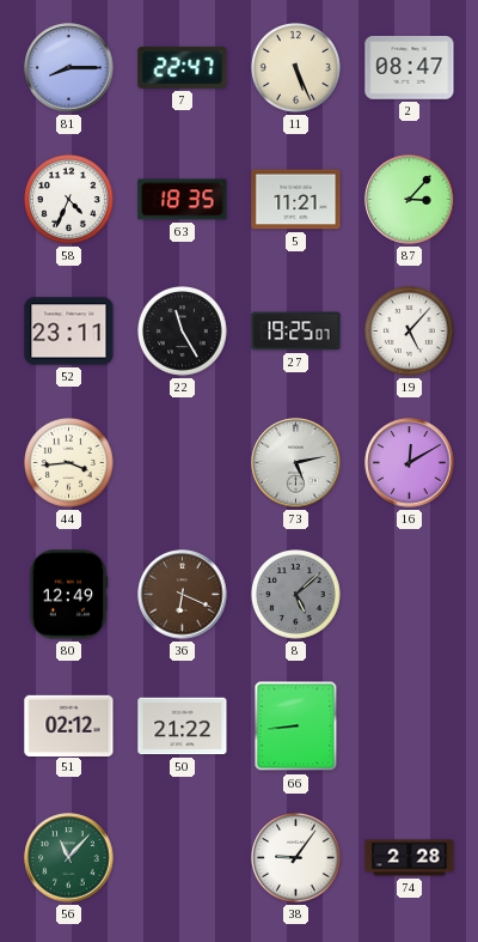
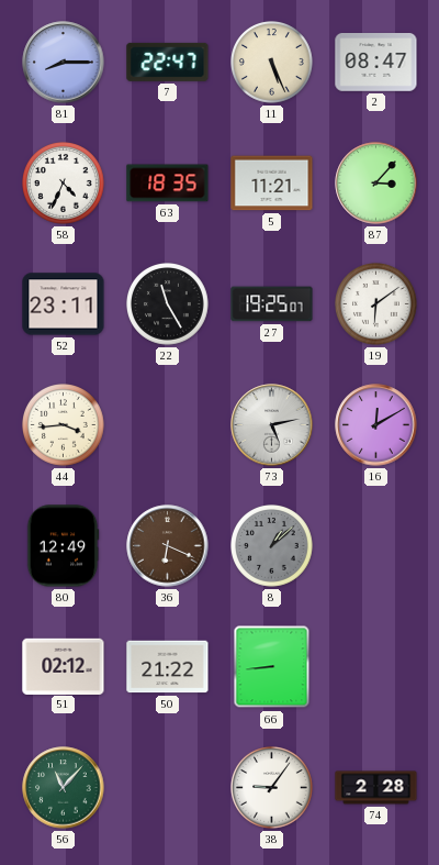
19: 5:07 -> 6:09 (376, 304)
8: 5:08 -> 1:08 (272, 546)
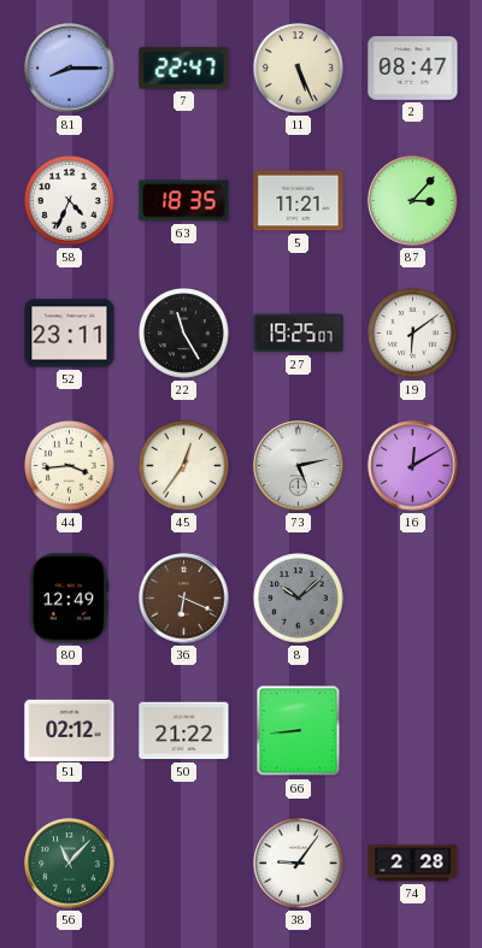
45: none -> 12:36 (184, 466)
8: 1:08 -> 10:08 (299, 599)
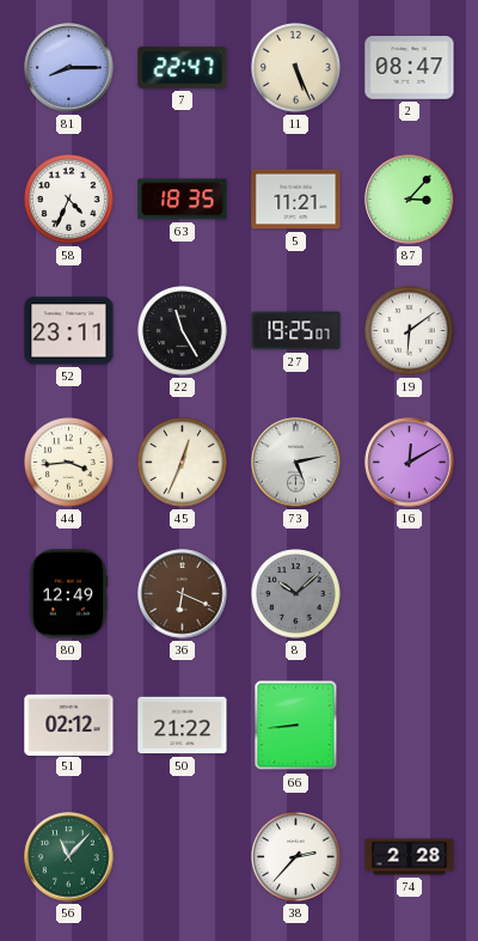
45: 12:36 -> 12:34 (183, 463)
38: 9:06 -> 2:37 (296, 857)
